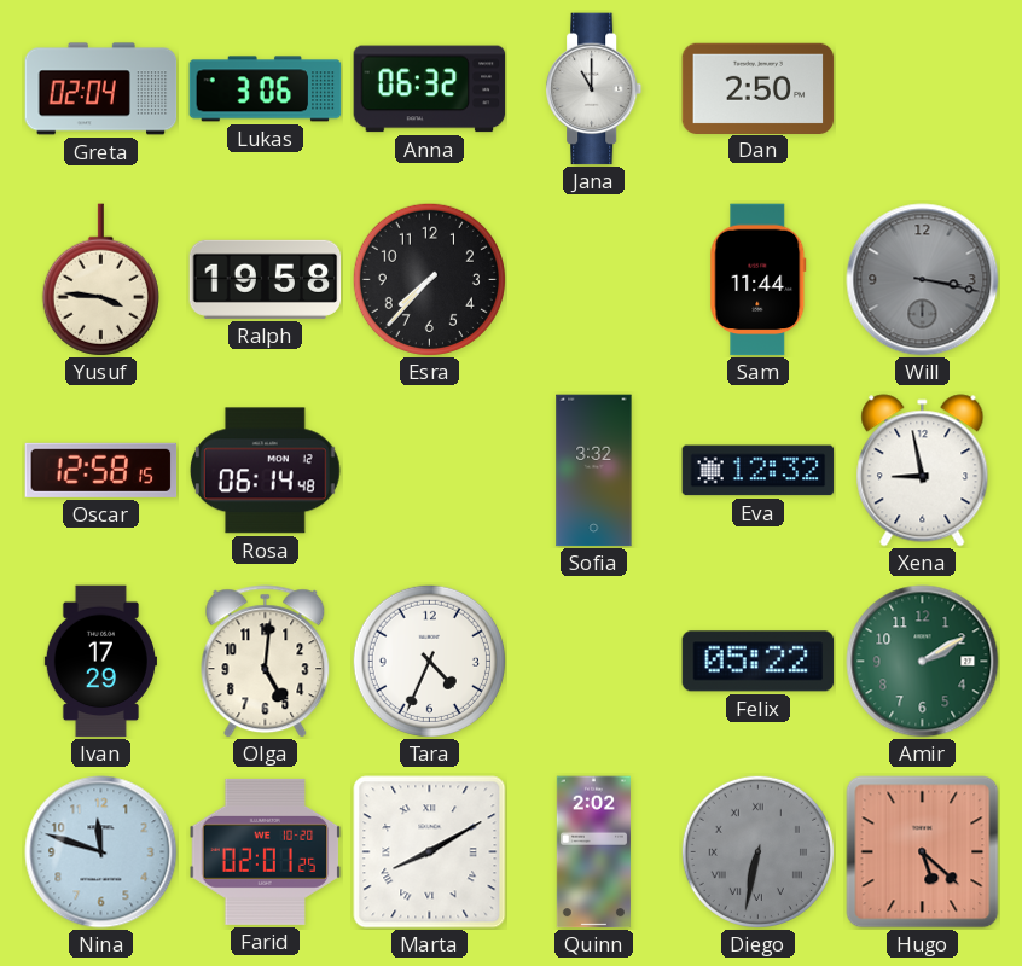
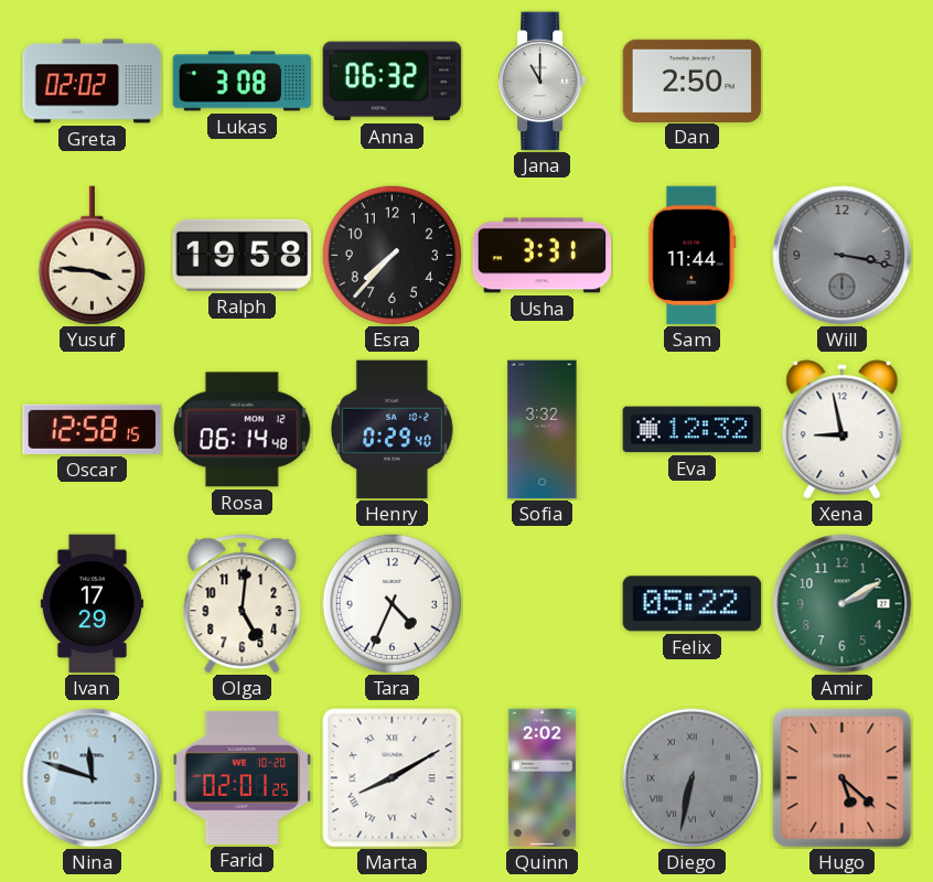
Greta: 02:04 -> 02:02 (93, 82)
Lukas: 3:06 -> 3:08 (243, 82)
Usha: none -> 3:31 (543, 256)
Henry: none -> 0:29 (392, 430)
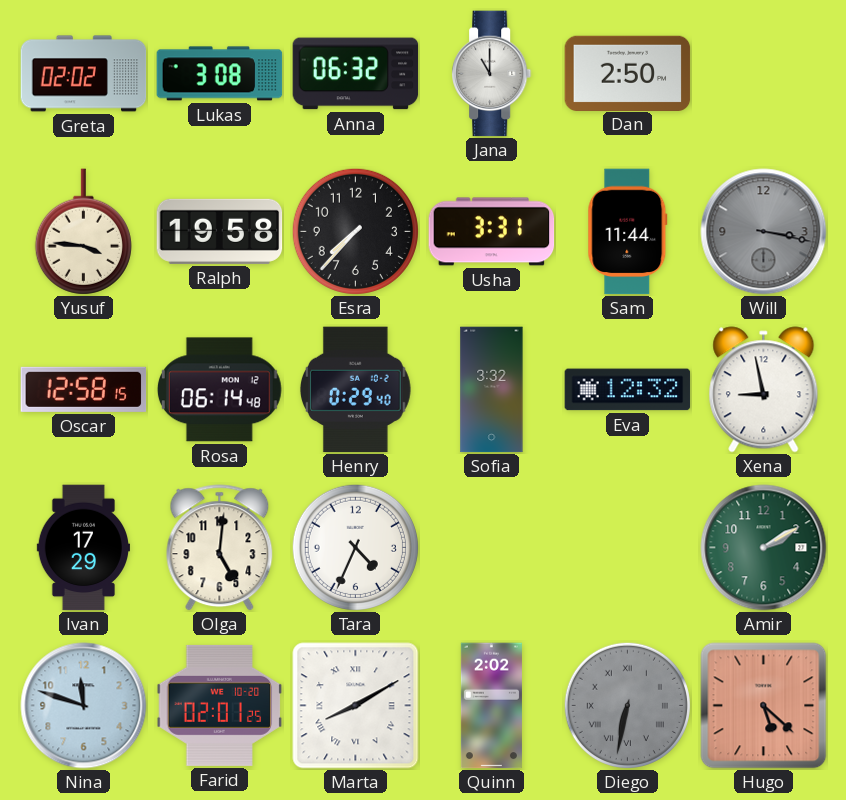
Felix: 05:22 -> none (693, 604)
